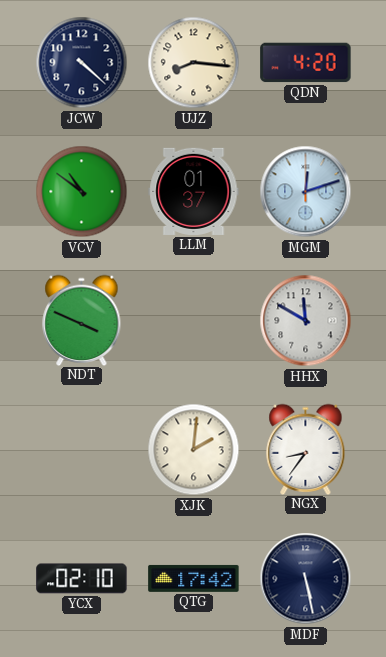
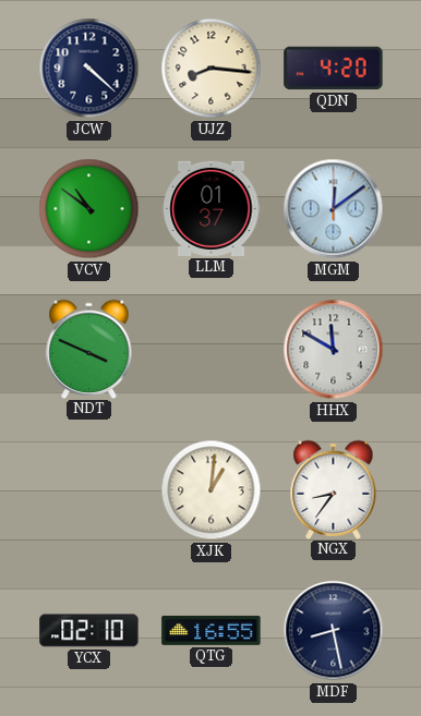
MGM: 12:12 -> 12:09 (334, 209)
XJK: 2:01 -> 1:01 (212, 490)
QTG: 17:42 -> 16:55 (212, 630)
MDF: 5:28 -> 8:28 (334, 631)
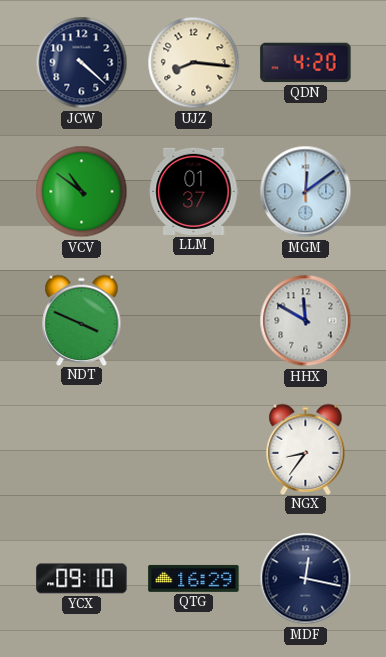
XJK: 1:01 -> none (212, 490)
YCX: 02:10 -> 09:10 (82, 579)
QTG: 16:55 -> 16:29 (194, 578)
MDF: 8:28 -> 12:17 (306, 579)
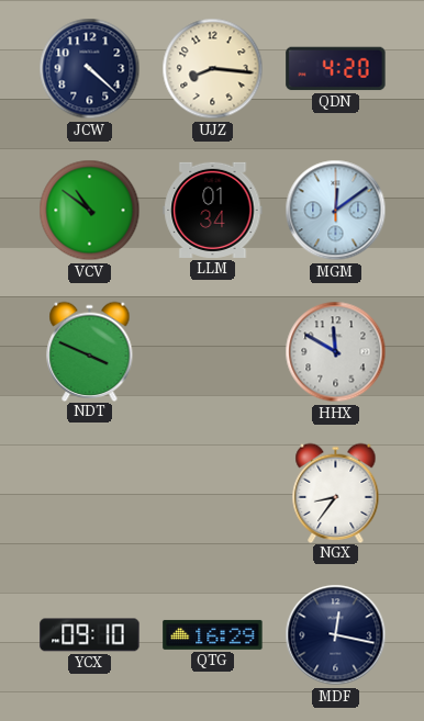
LLM: 01:37 -> 01:34 (213, 210)
